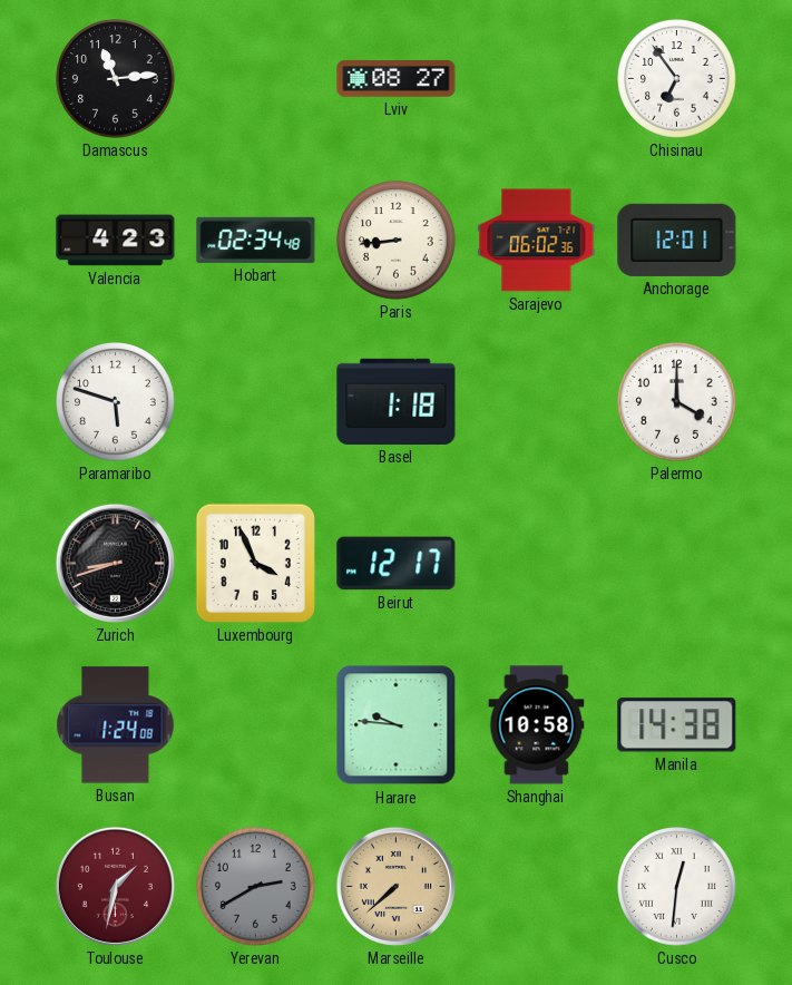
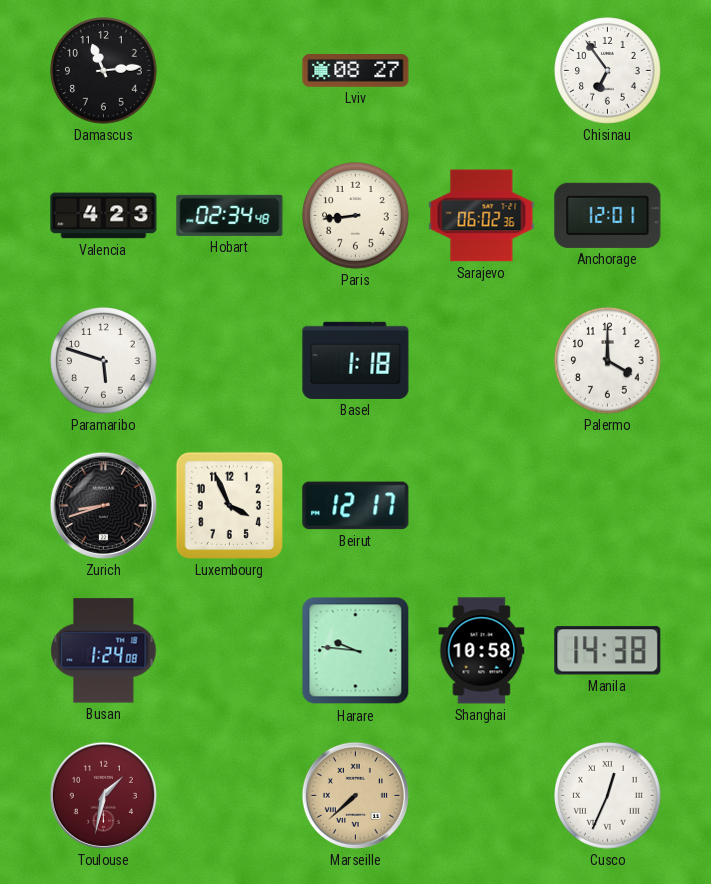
Yerevan: 2:40 -> none (256, 887)
Cusco: 12:31 -> 12:34 (608, 796)
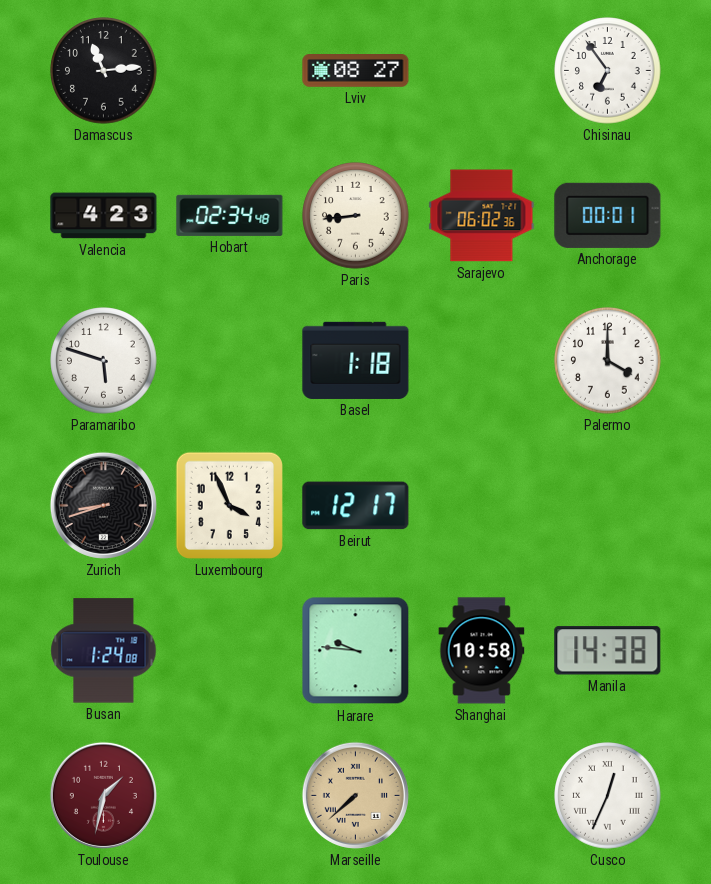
Anchorage: 12:01 -> 00:01 (608, 215)
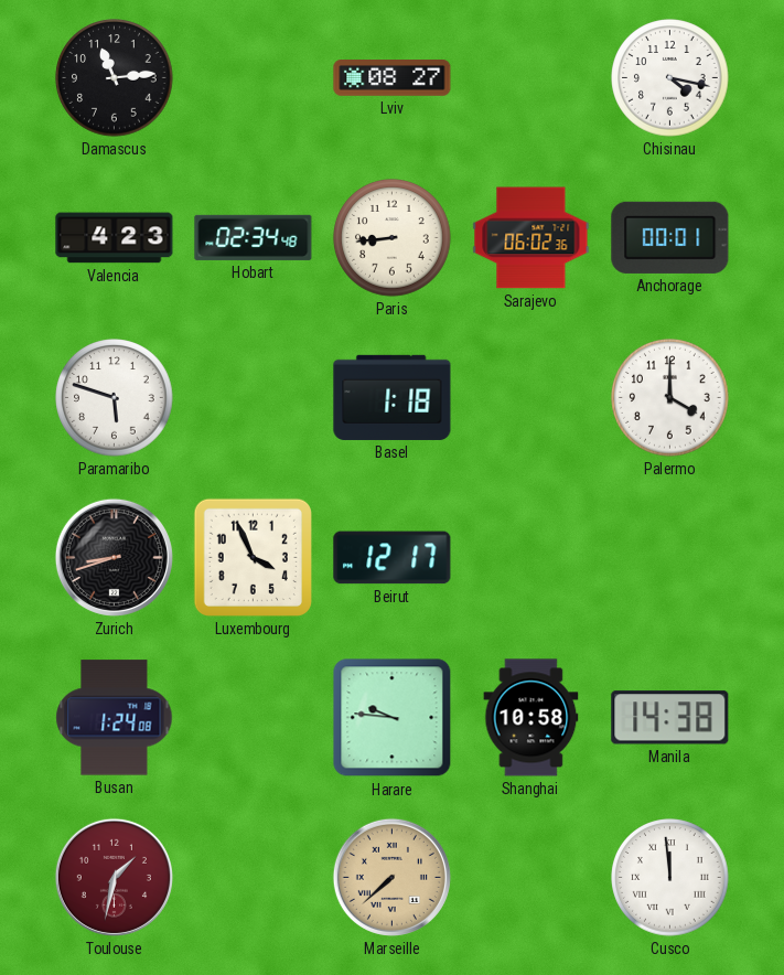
Chisinau: 6:54 -> 4:17 (670, 78)
Cusco: 12:34 -> 11:59 (670, 878)
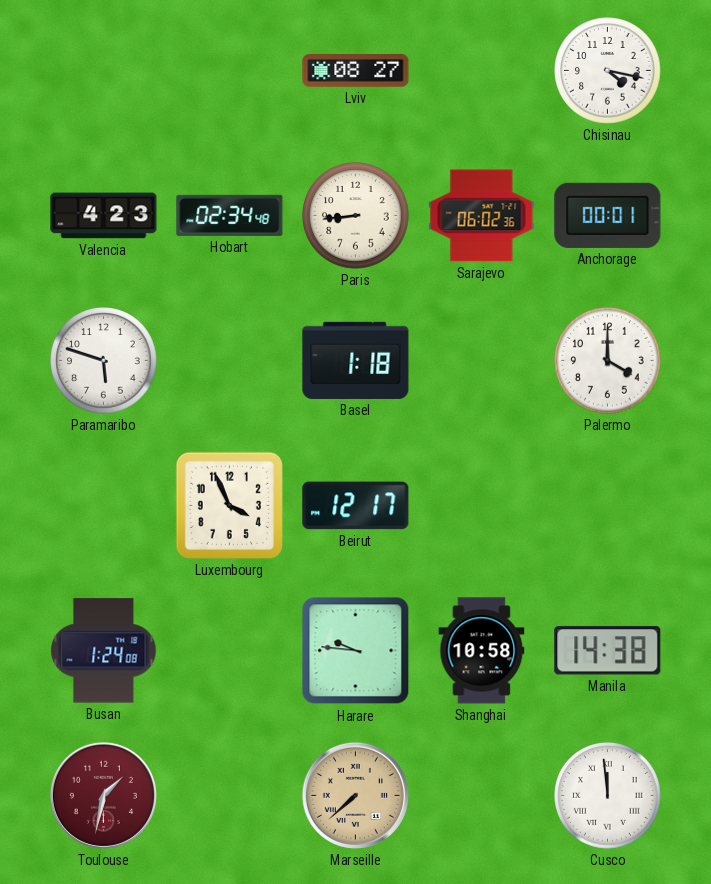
Damascus: 11:14 -> none (115, 78)
Zurich: 8:42 -> none (114, 557)
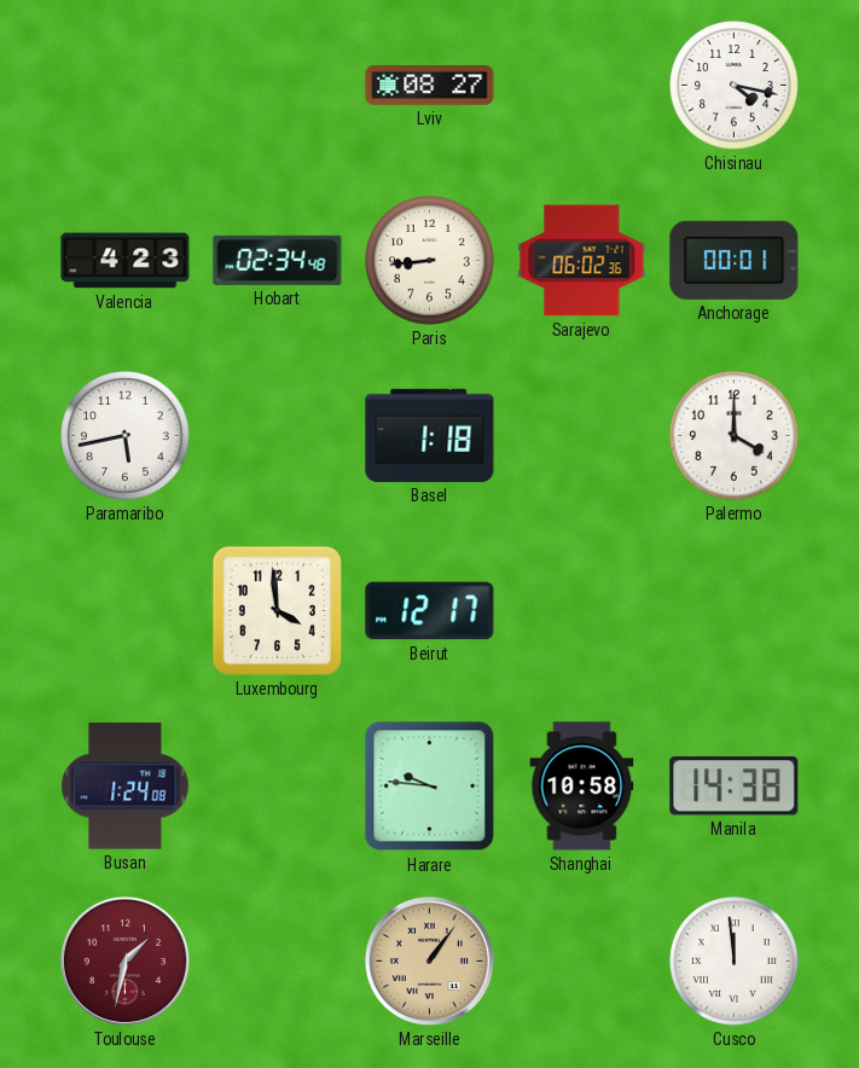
Paramaribo: 5:48 -> 5:43 (126, 436)
Luxembourg: 3:56 -> 3:59 (277, 610)
Marseille: 7:38 -> 1:06 (429, 960)
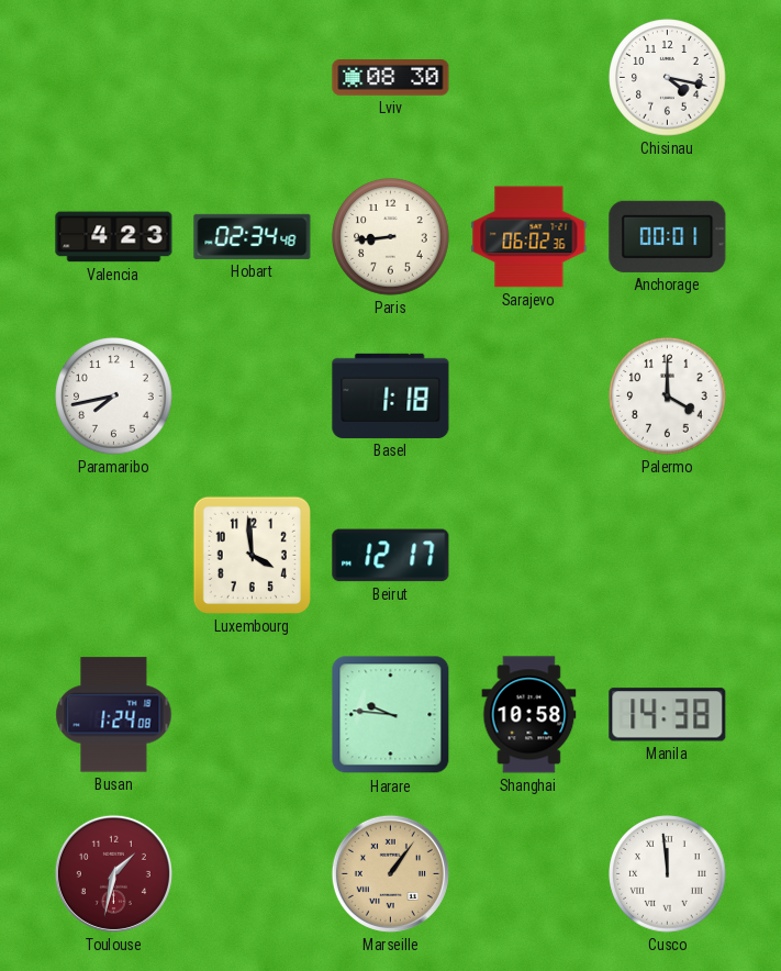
Lviv: 08:27 -> 08:30 (391, 78)
Paramaribo: 5:43 -> 7:43 (114, 397)
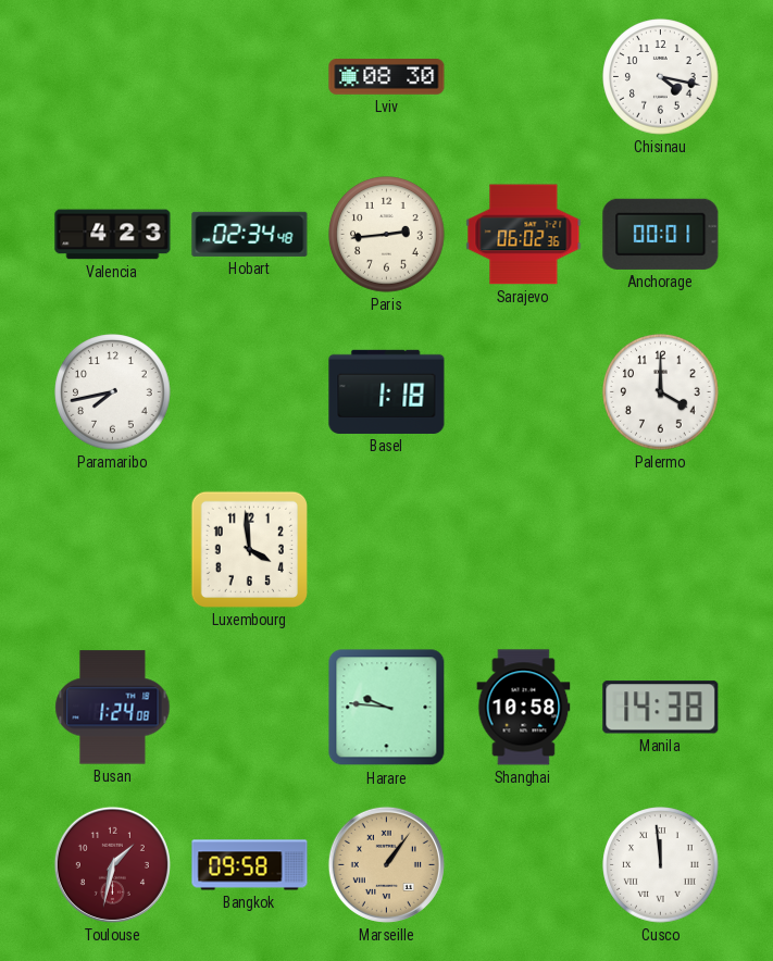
Paris: 8:44 -> 2:44 (387, 235)
Beirut: 12:17 -> none (391, 556)
Bangkok: none -> 09:58 (250, 865)
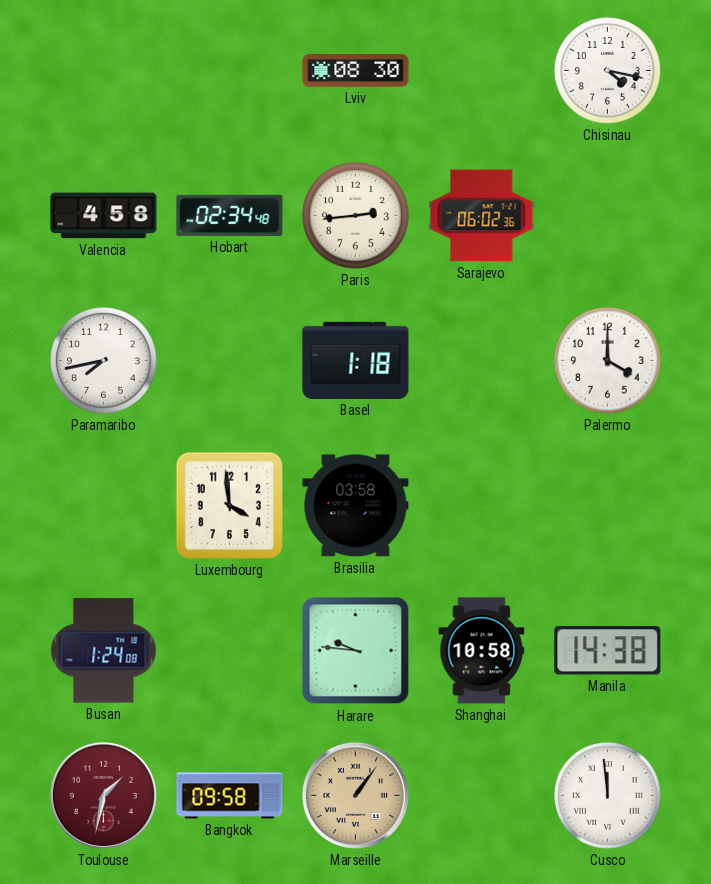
Valencia: 4:23 -> 4:58 (104, 216)
Anchorage: 00:01 -> none (661, 234)
Brasilia: none -> 03:58 (356, 506)
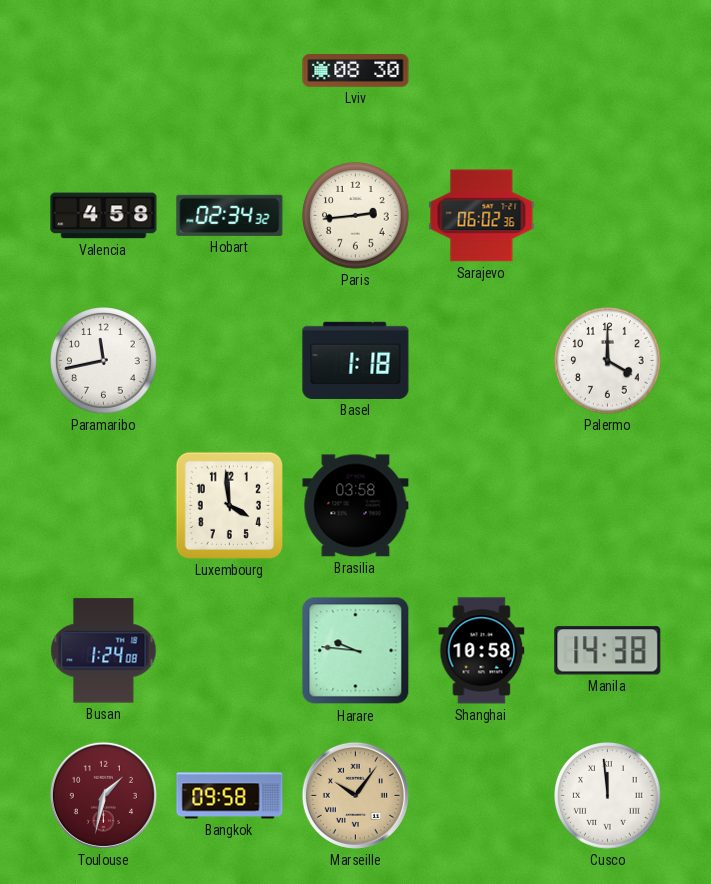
Chisinau: 4:17 -> none (608, 71)
Hobart: 02:34:48 -> 02:34:32 (230, 215)
Paramaribo: 7:43 -> 11:43 (104, 361)
Marseille: 1:06 -> 10:06 (355, 795)
